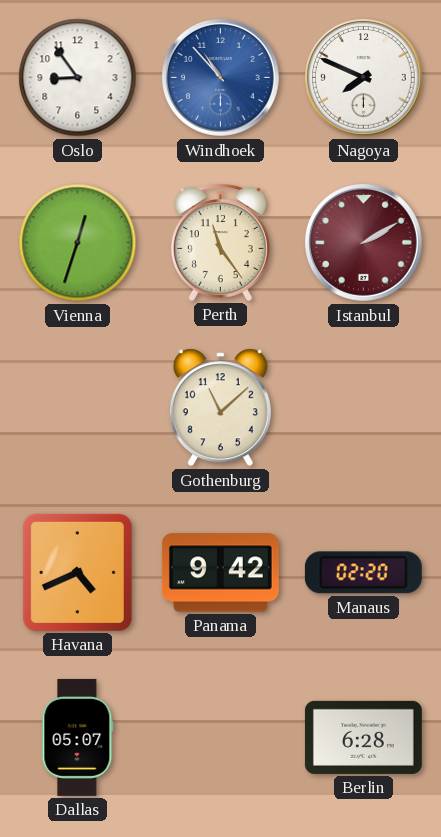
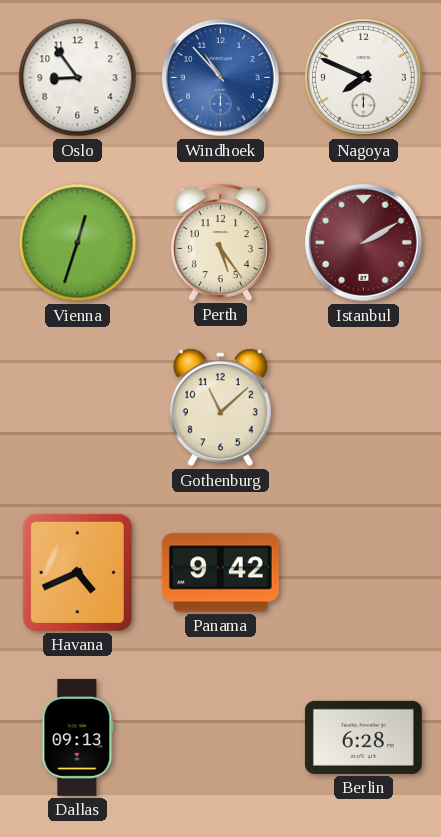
Perth: 11:24 -> 5:24 (220, 243)
Manaus: 02:20 -> none (363, 573)
Dallas: 05:07 -> 09:13 (78, 737)
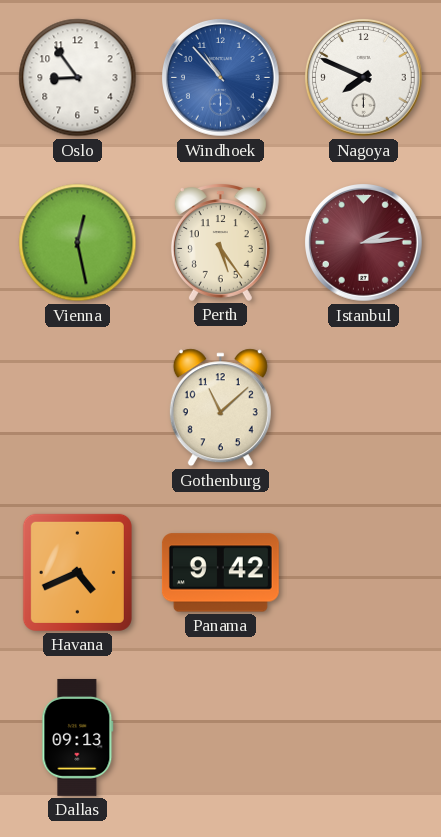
Vienna: 12:33 -> 12:28 (78, 243)
Istanbul: 2:10 -> 2:14 (364, 243)
Berlin: 6:28 -> none (363, 737)
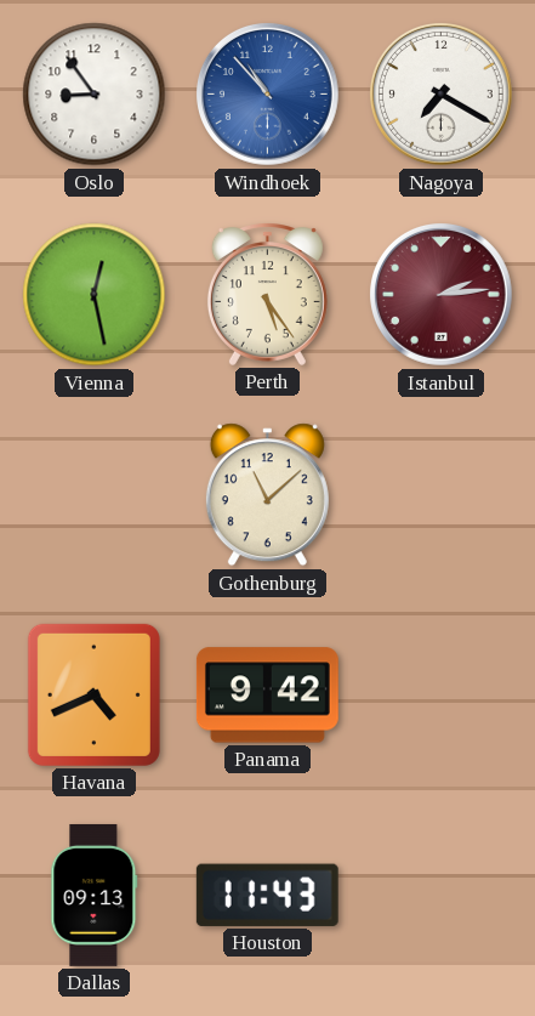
Nagoya: 7:49 -> 7:20 (442, 95)
Houston: none -> 11:43 (267, 895)
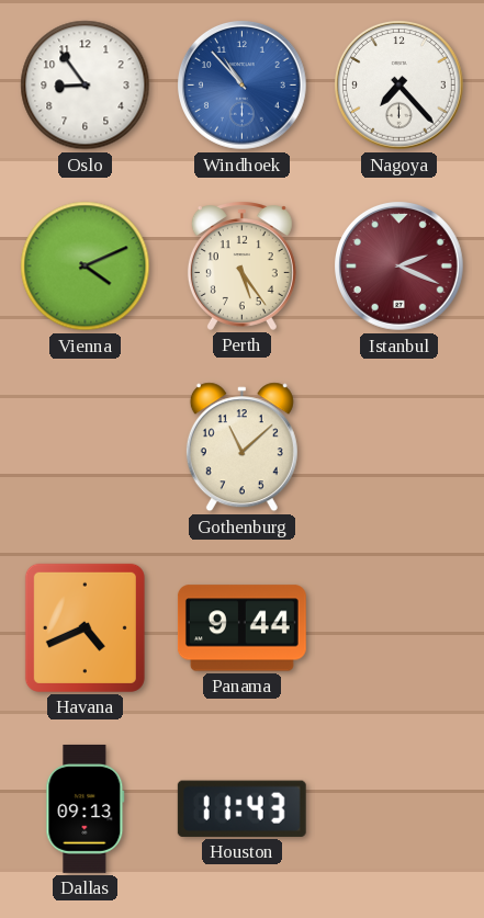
Nagoya: 7:20 -> 7:23 (399, 86)
Vienna: 12:28 -> 4:11 (86, 267)
Istanbul: 2:14 -> 2:19 (399, 267)
Panama: 9:42 -> 9:44 (241, 628)
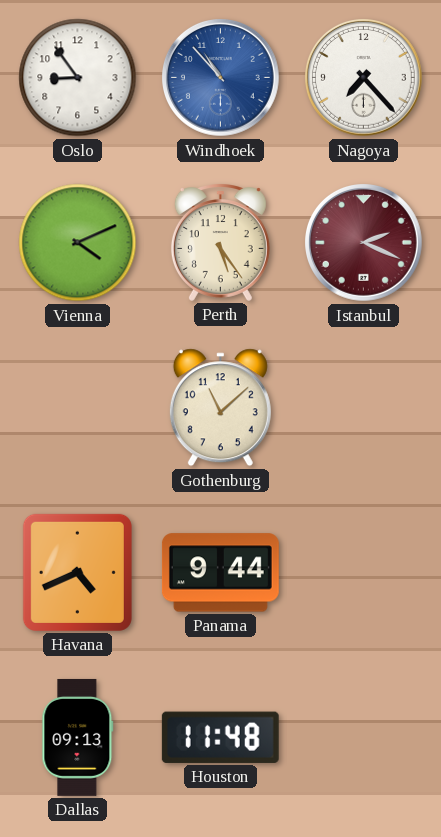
Houston: 11:43 -> 11:48 (220, 737)
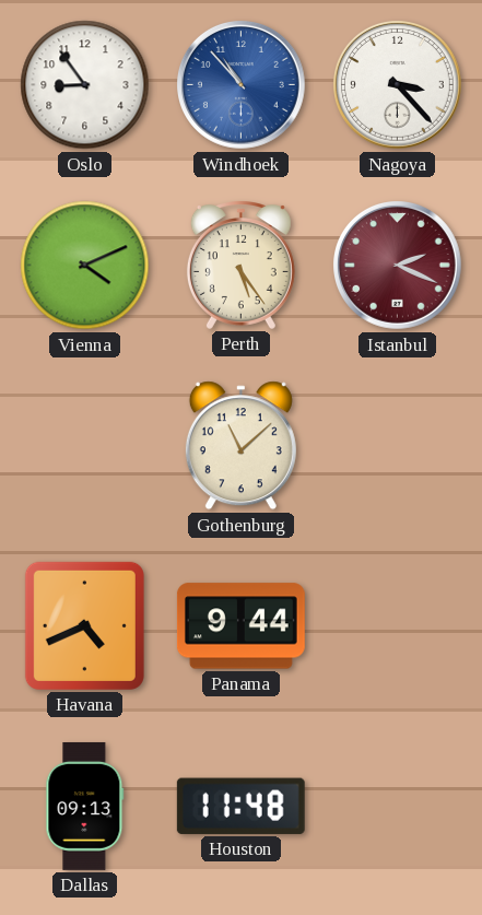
Nagoya: 7:23 -> 3:23 (398, 85)
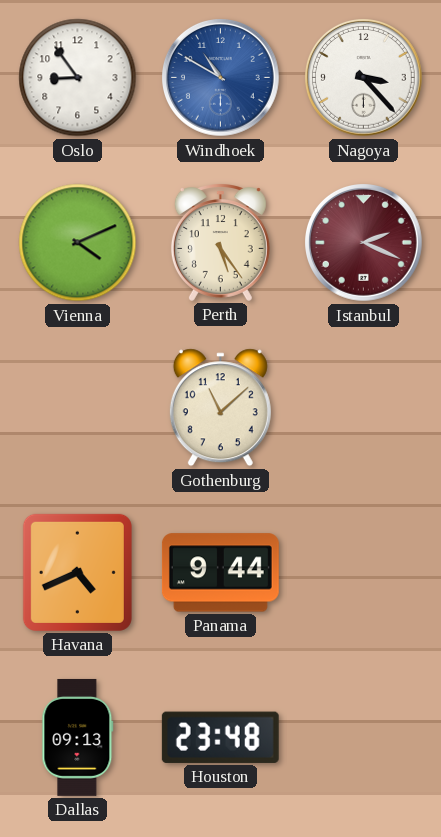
Windhoek: 10:53 -> 10:50 (221, 78)
Houston: 11:48 -> 23:48 (220, 737)
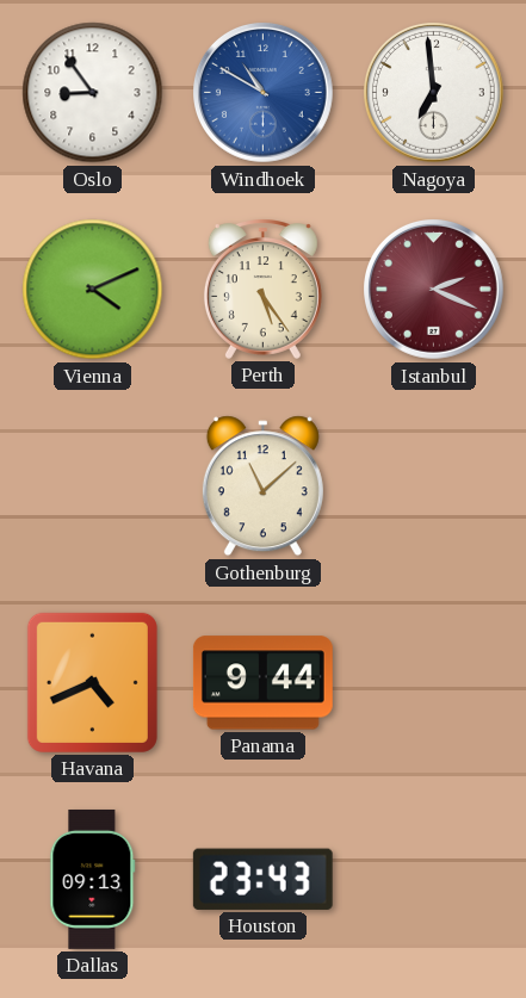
Nagoya: 3:23 -> 6:59 (434, 93)
Houston: 23:48 -> 23:43 (262, 879)
